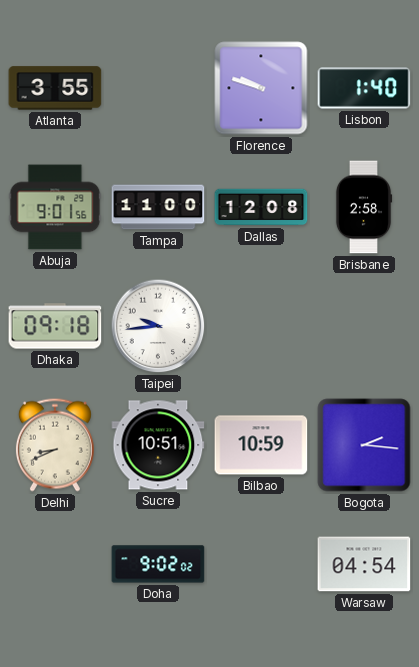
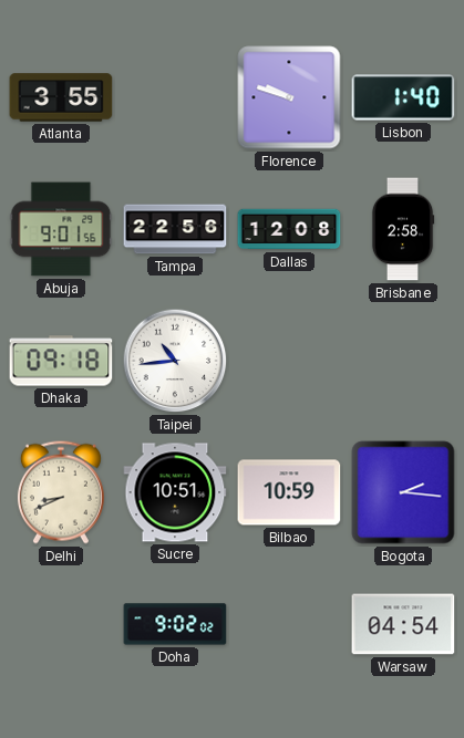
Tampa: 11:00 -> 22:56 (175, 229)
Taipei: 9:44 -> 10:44 (175, 361)
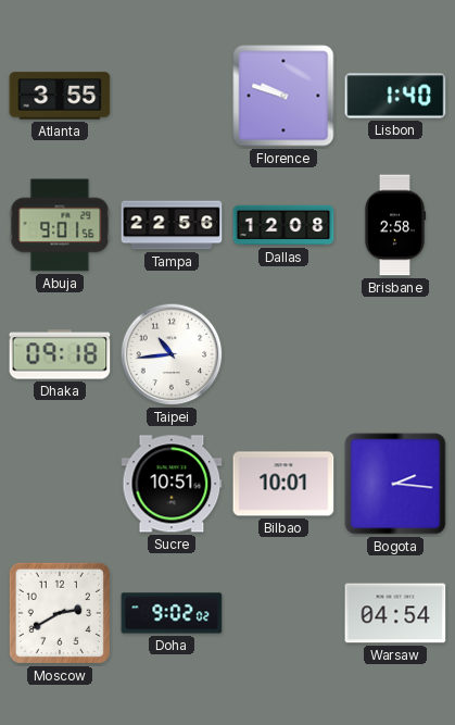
Delhi: 8:41 -> none (61, 492)
Bilbao: 10:59 -> 10:01 (283, 484)
Moscow: none -> 2:40 (60, 613)
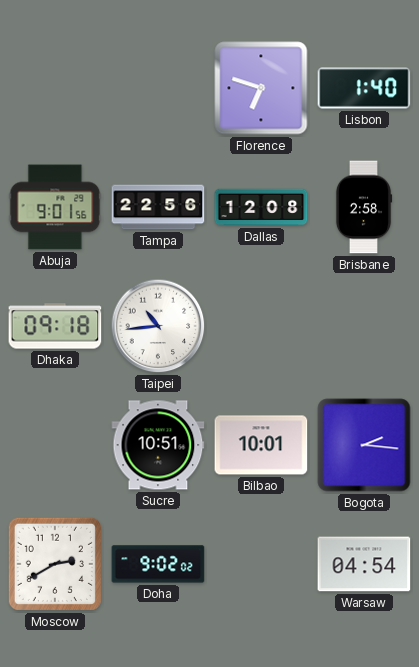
Atlanta: 3:55 -> none (60, 96)
Florence: 9:48 -> 6:48 (261, 88)
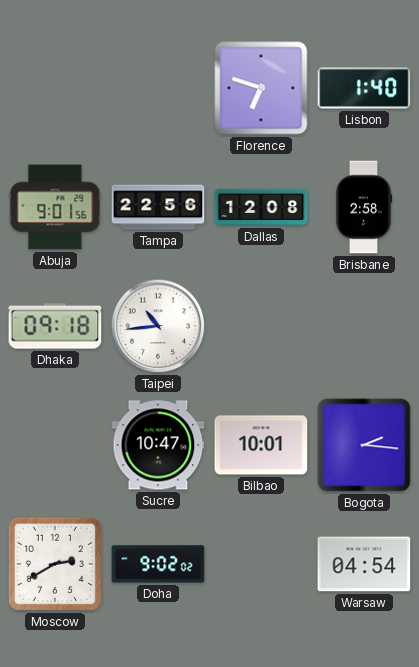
Sucre: 10:51 -> 10:47 (158, 445)
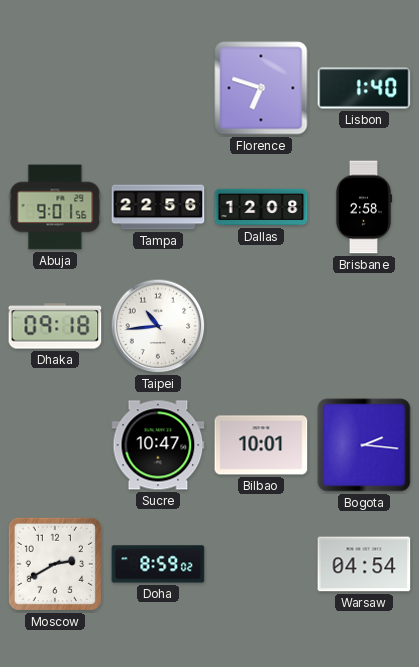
Doha: 9:02 -> 8:59 (158, 564)
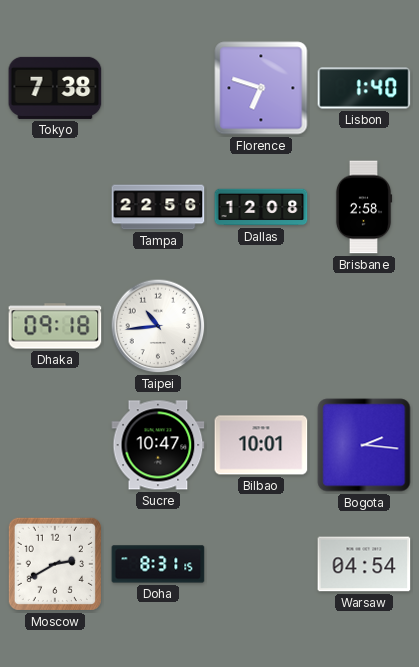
Tokyo: none -> 7:38 (55, 88)
Abuja: 9:01 -> none (55, 207)
Doha: 8:59 -> 8:31 (158, 564)
